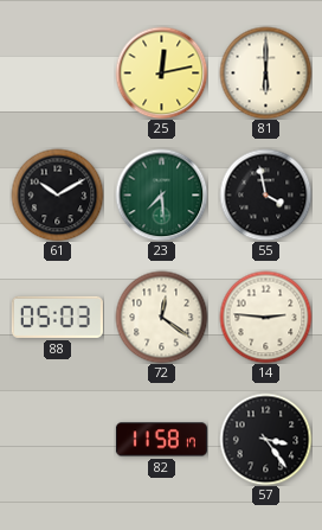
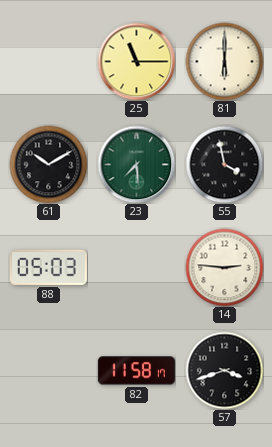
25: 12:13 -> 11:15 (136, 61)
72: 12:21 -> none (161, 317)
57: 3:24 -> 3:42 (224, 370)
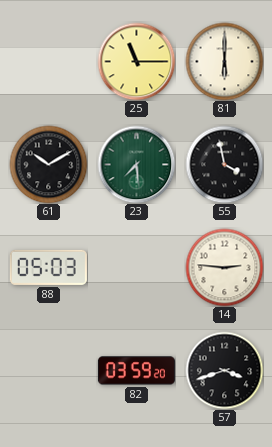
82: 11:58 -> 03:59 (136, 371)
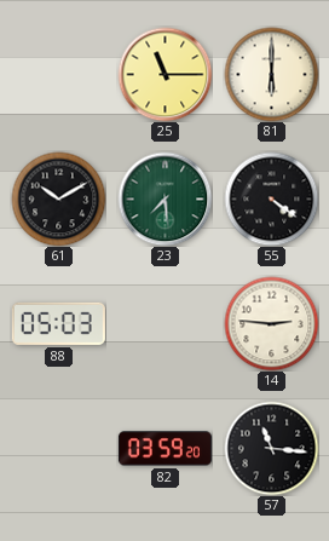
55: 3:58 -> 4:21 (271, 198)
57: 3:42 -> 11:16 (271, 448)
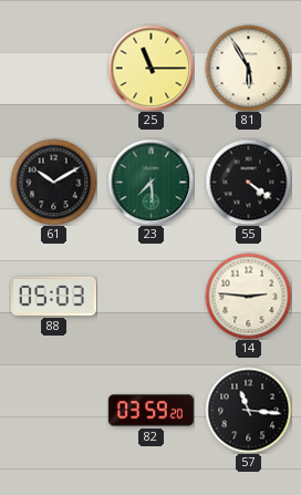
81: 6:00 -> 5:55 (248, 68)
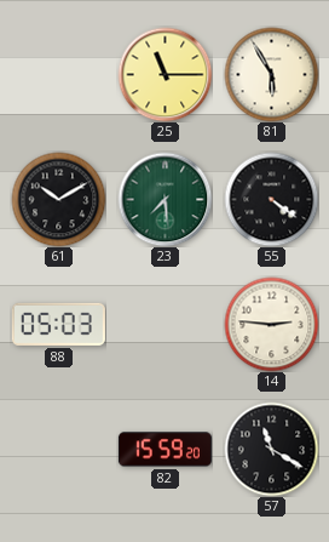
82: 03:59 -> 15:59 (164, 450)
57: 11:16 -> 11:20 (271, 449)
